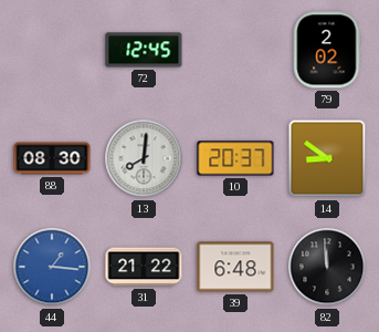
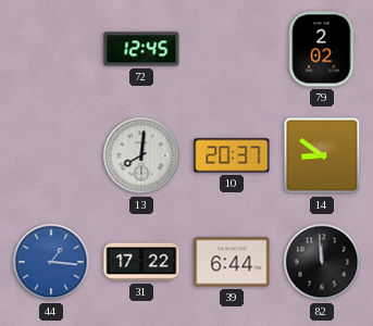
88: 08:30 -> none (52, 158)
31: 21:22 -> 17:22 (141, 262)
39: 6:48 -> 6:44 (232, 262)
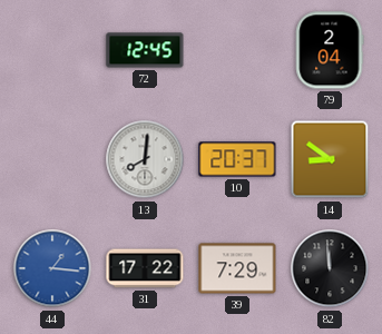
79: 2:02 -> 2:04 (330, 50)
39: 6:44 -> 7:29 (237, 268)
